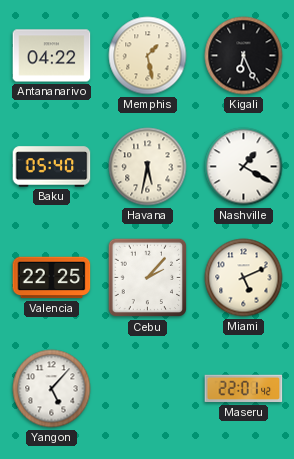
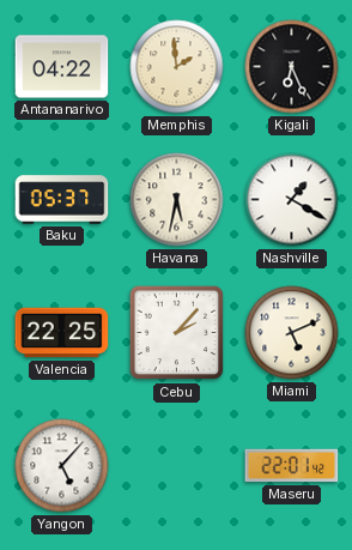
Memphis: 1:28 -> 1:59 (177, 67)
Baku: 05:40 -> 05:37 (62, 200)
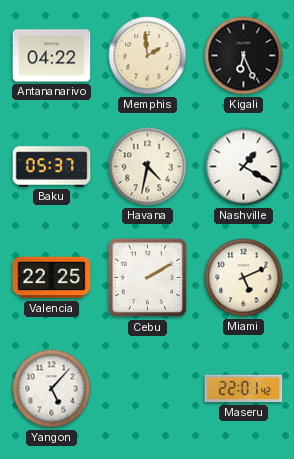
Havana: 5:32 -> 4:32 (148, 167)
Cebu: 2:07 -> 2:10 (148, 278)
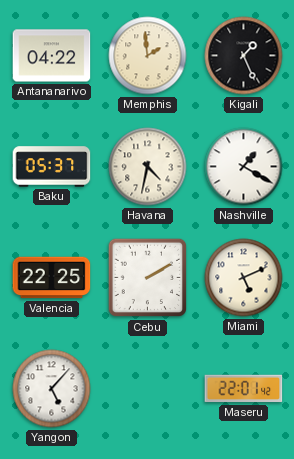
Kigali: 6:26 -> 1:26 (244, 56)
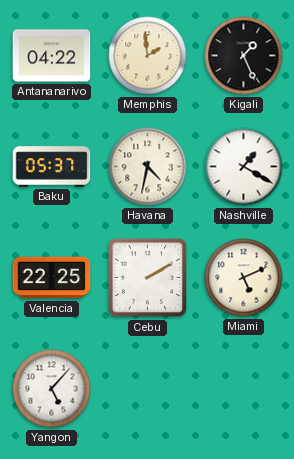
Maseru: 22:01 -> none (244, 389)
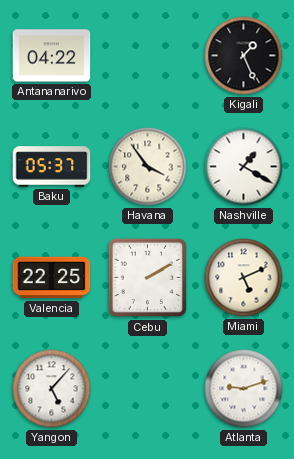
Memphis: 1:59 -> none (148, 56)
Havana: 4:32 -> 3:54 (148, 167)
Atlanta: none -> 9:12 (244, 389)
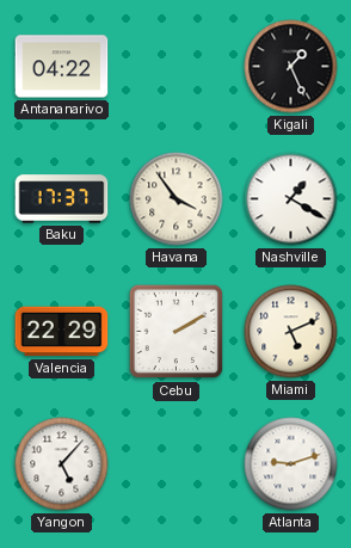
Baku: 05:37 -> 17:37 (62, 199)
Valencia: 22:25 -> 22:29 (62, 332)
